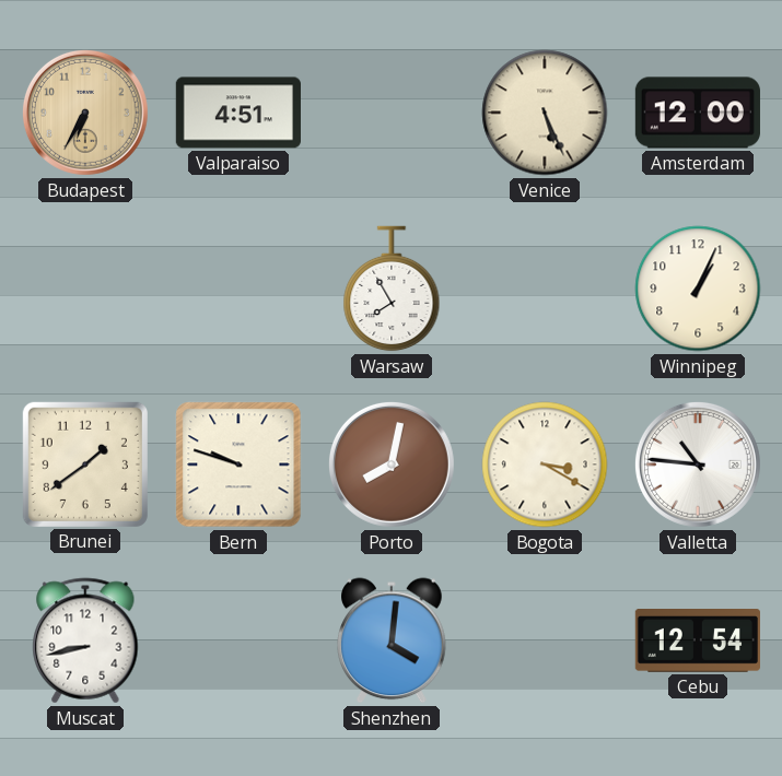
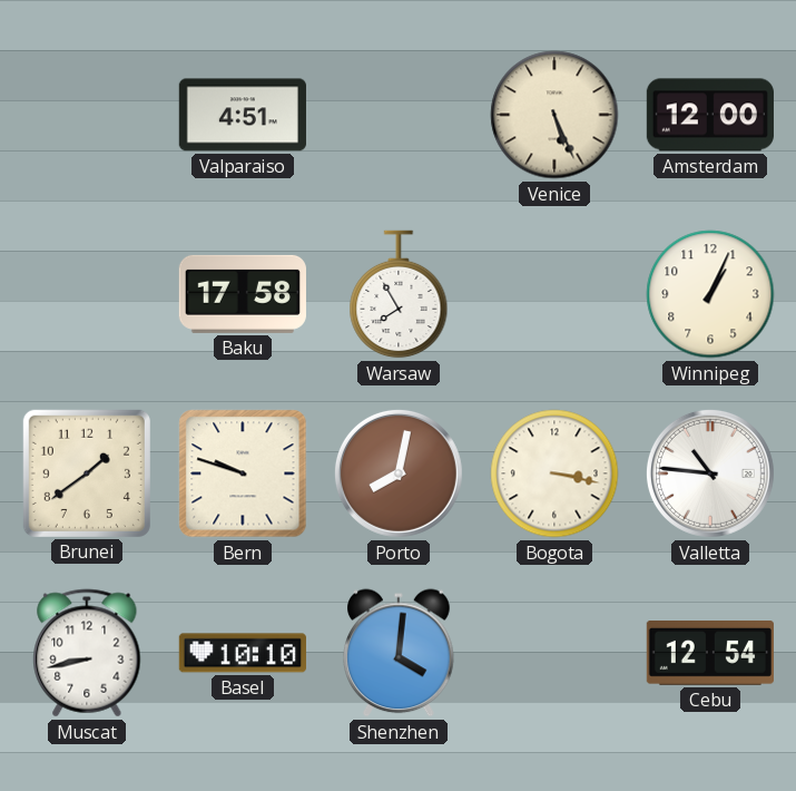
Budapest: 6:35 -> none (85, 113)
Baku: none -> 17:58 (243, 294)
Bogota: 3:20 -> 3:17 (554, 473)
Basel: none -> 10:10 (243, 653)
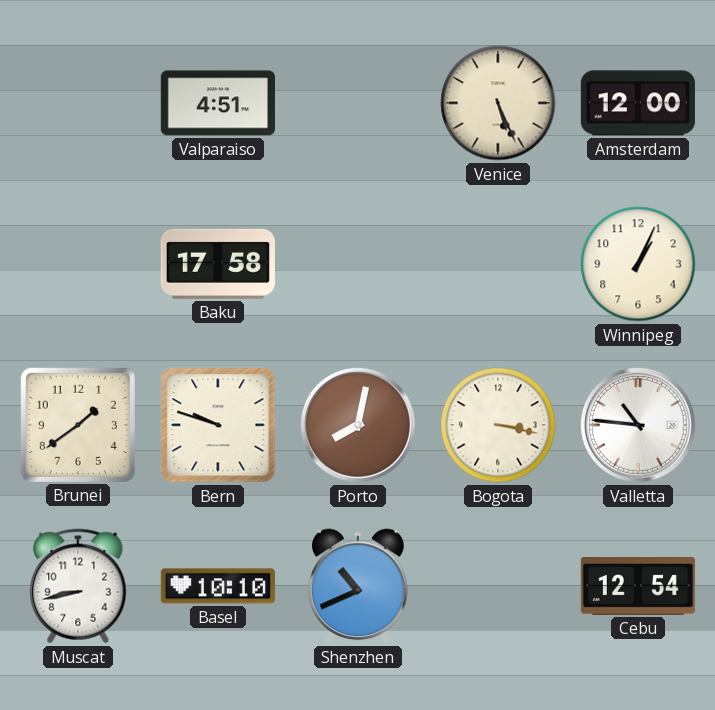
Warsaw: 7:55 -> none (399, 294)
Shenzhen: 4:01 -> 10:41 (358, 586)
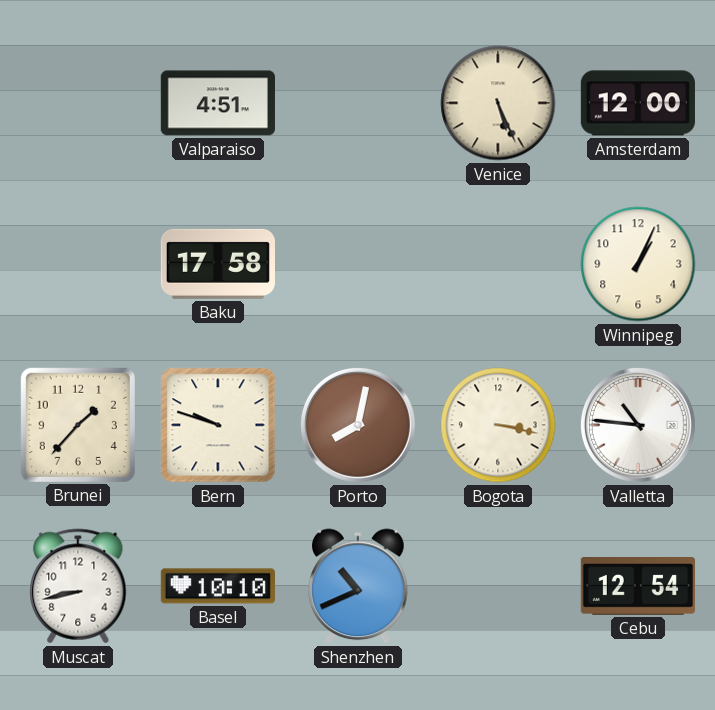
Brunei: 1:39 -> 1:37 (78, 425)
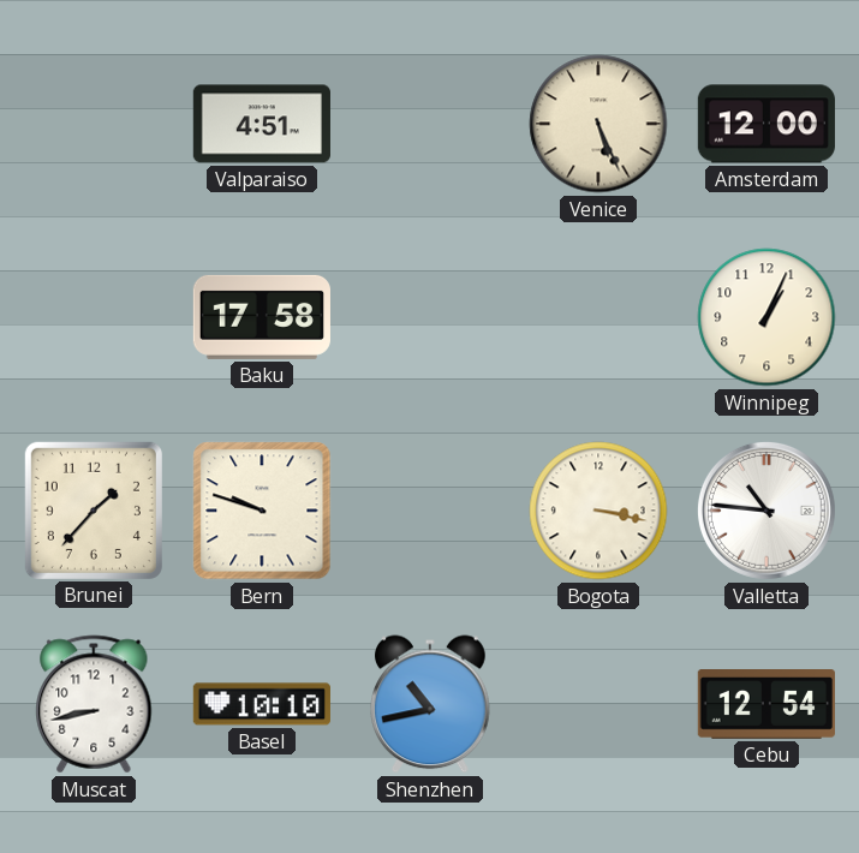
Porto: 8:02 -> none (358, 425)
Shenzhen: 10:41 -> 10:43 (430, 704)
